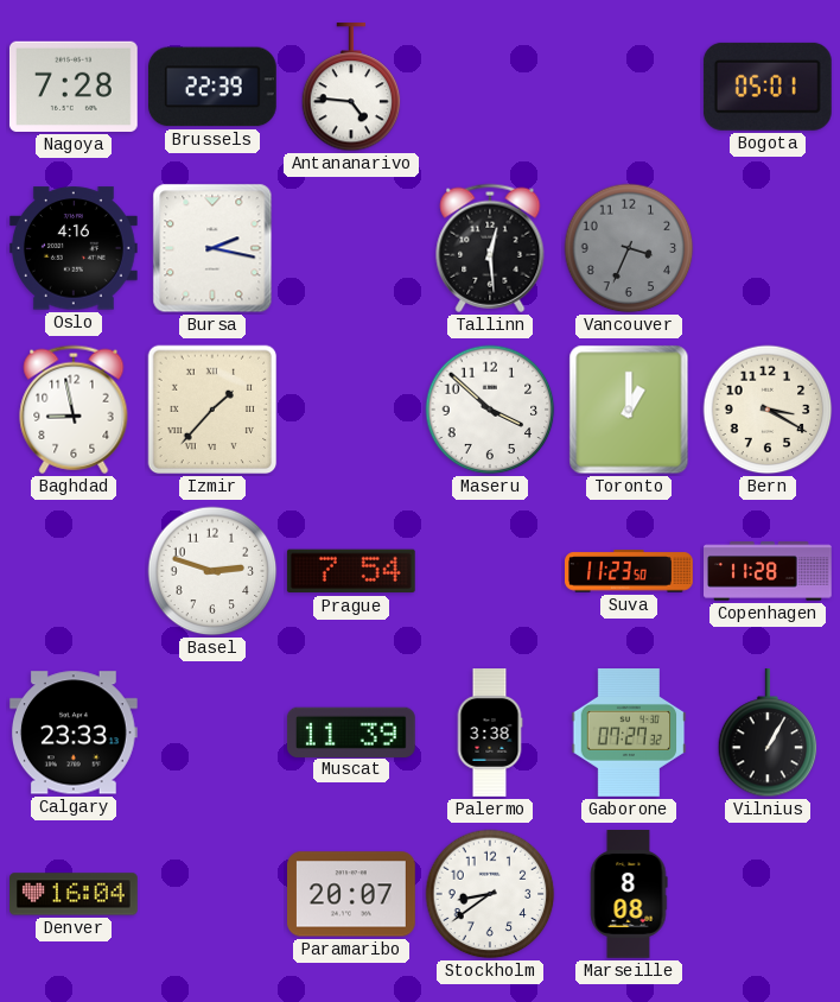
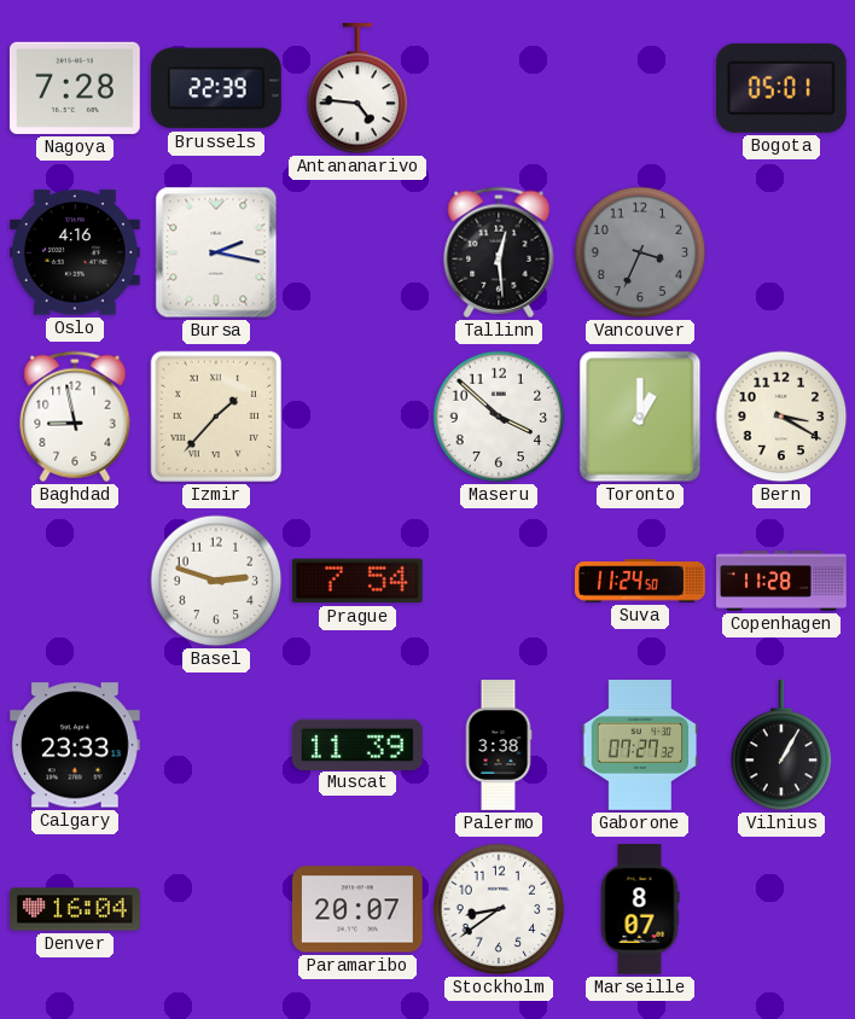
Suva: 11:23 -> 11:24 (641, 581)
Marseille: 8:08 -> 8:07 (640, 910)
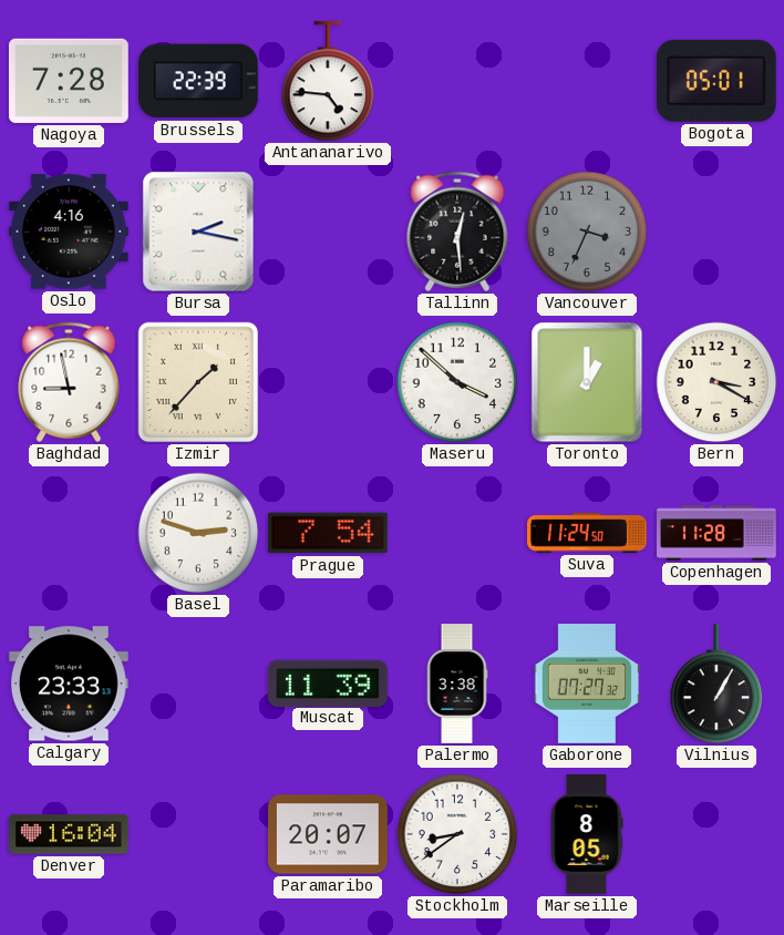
Marseille: 8:07 -> 8:05 (587, 835)
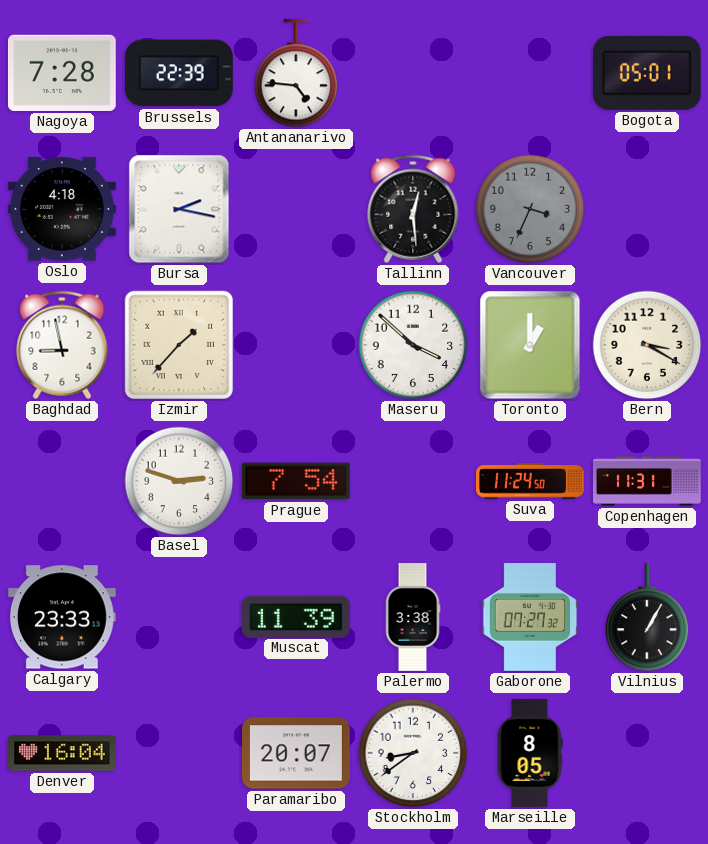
Oslo: 4:16 -> 4:18 (62, 209)
Copenhagen: 11:28 -> 11:31 (648, 481)
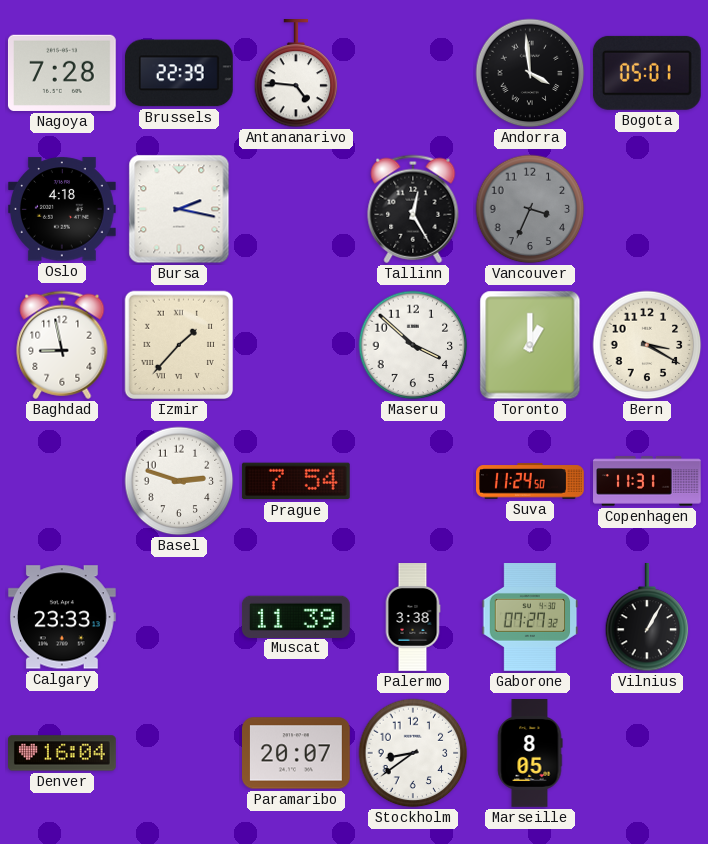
Andorra: none -> 3:59 (530, 73)
Tallinn: 12:29 -> 12:25 (413, 209)
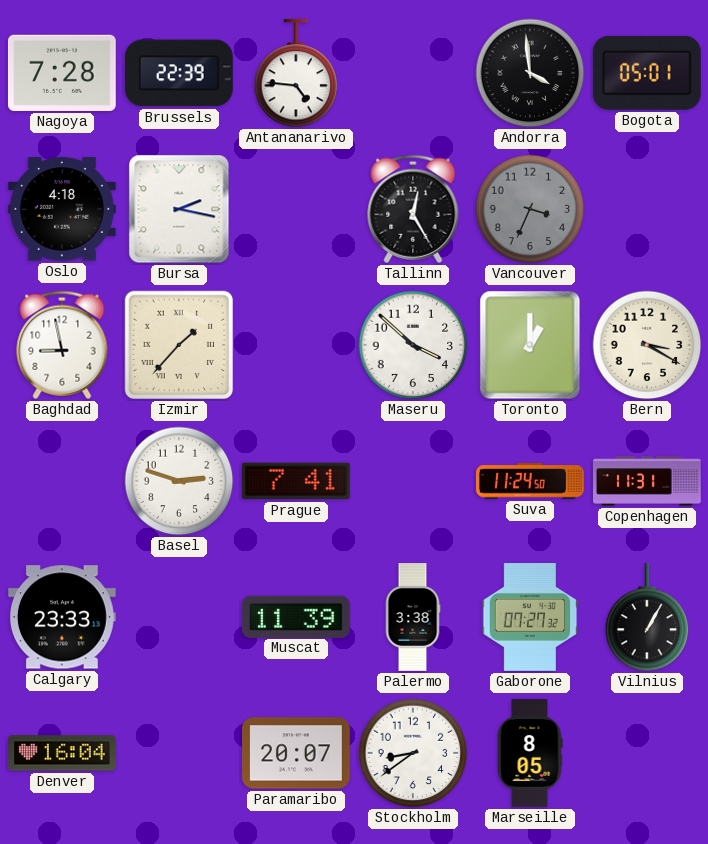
Prague: 7:54 -> 7:41 (296, 481)
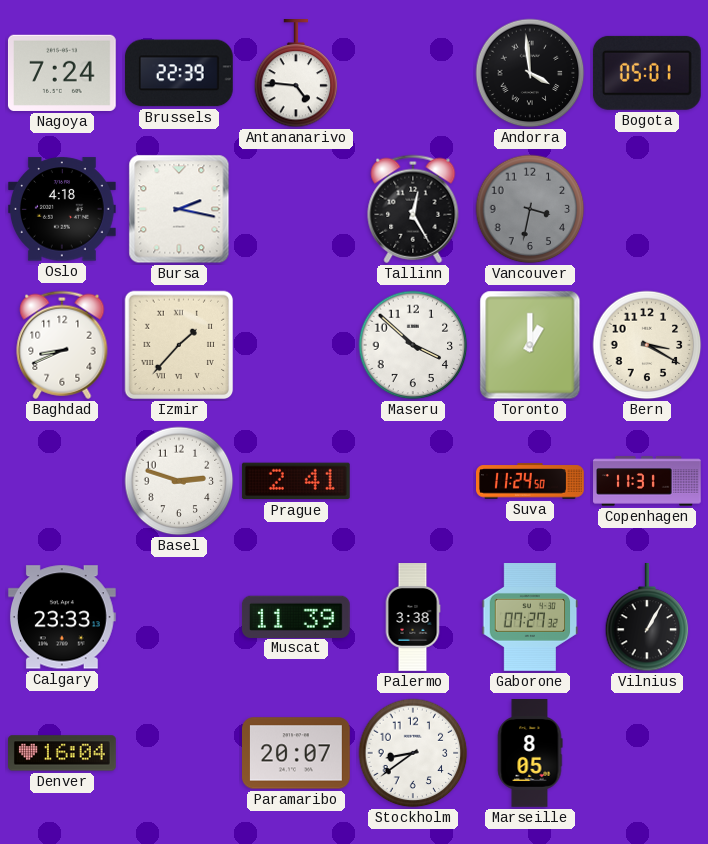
Nagoya: 7:28 -> 7:24 (62, 73)
Vancouver: 3:34 -> 3:32 (530, 209)
Baghdad: 8:58 -> 8:41 (62, 345)
Prague: 7:41 -> 2:41 (296, 481)
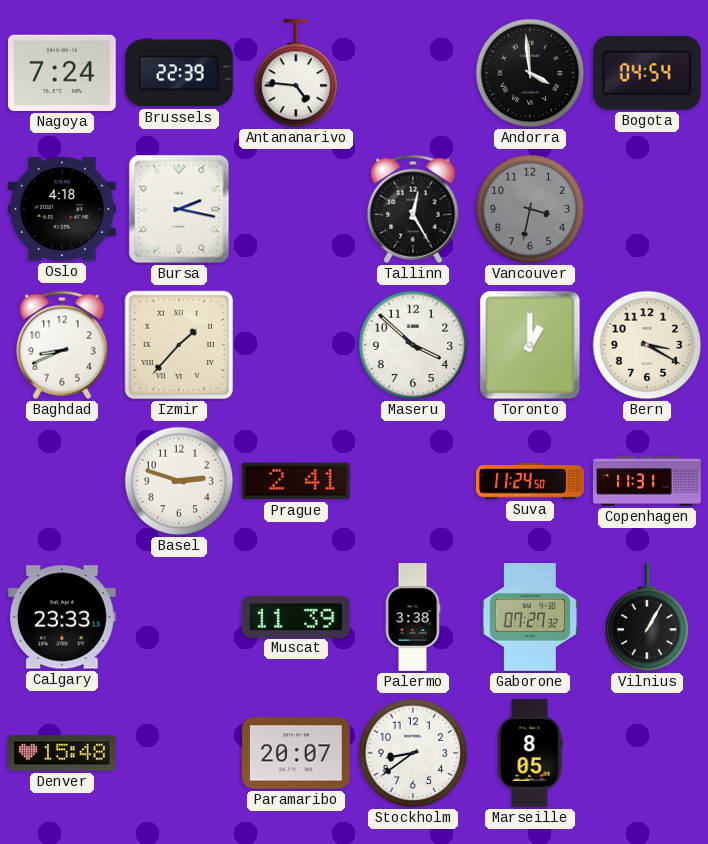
Bogota: 05:01 -> 04:54 (647, 73)
Denver: 16:04 -> 15:48 (63, 753)
